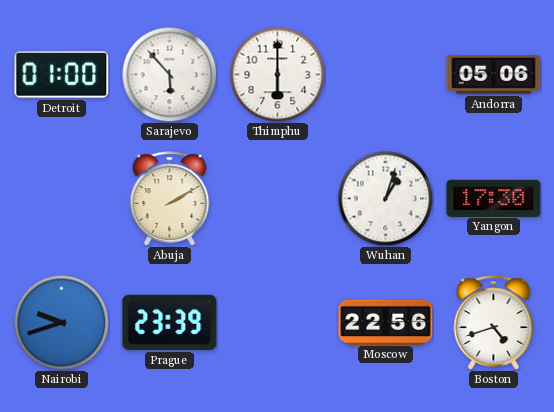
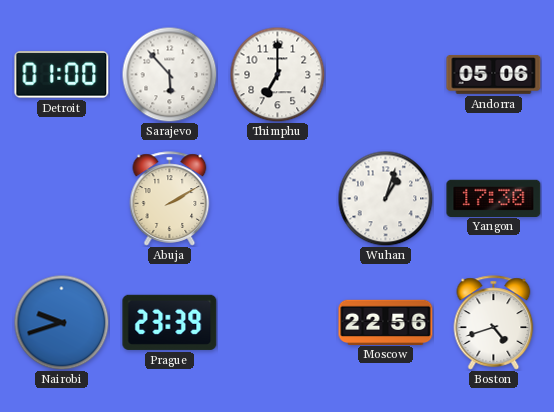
Thimphu: 6:00 -> 7:00 (277, 74)
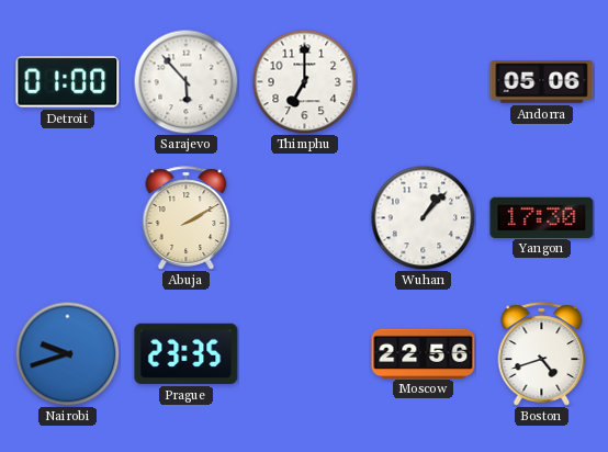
Wuhan: 1:03 -> 1:07 (423, 217)
Prague: 23:39 -> 23:35 (187, 353)
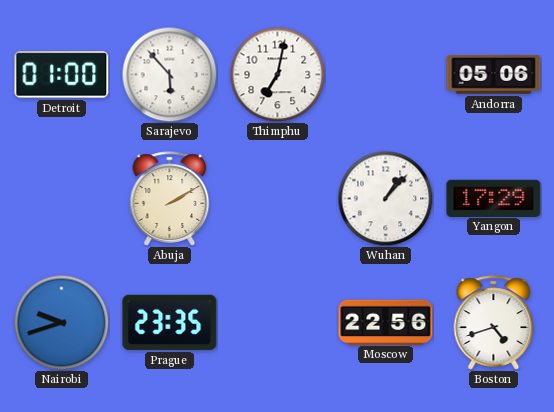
Thimphu: 7:00 -> 7:02 (277, 74)
Yangon: 17:30 -> 17:29 (494, 198)
